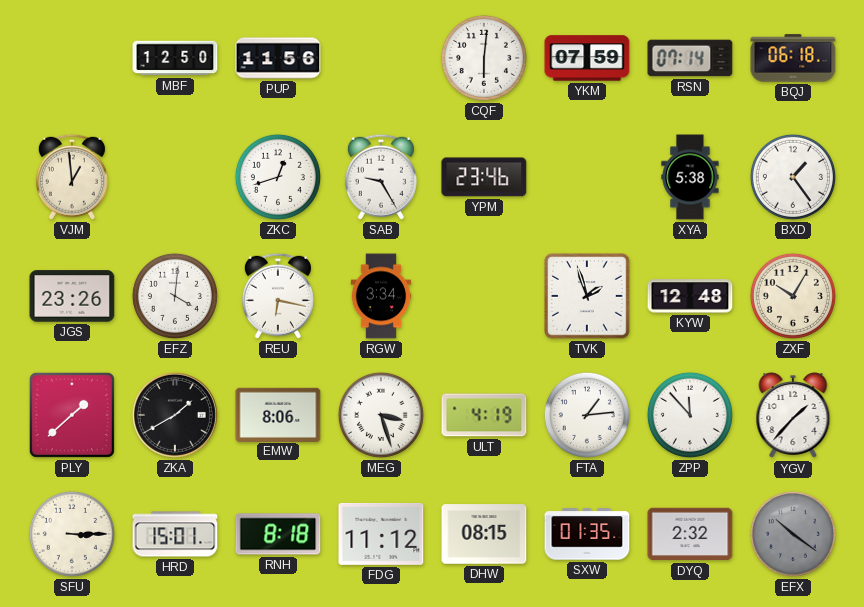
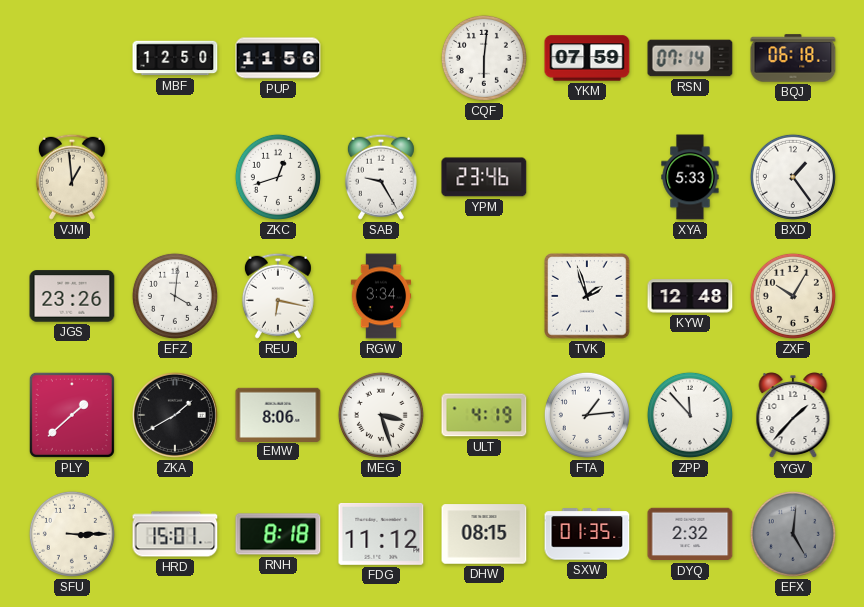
XYA: 5:38 -> 5:33 (690, 177)
EFX: 10:21 -> 5:01 (793, 534)
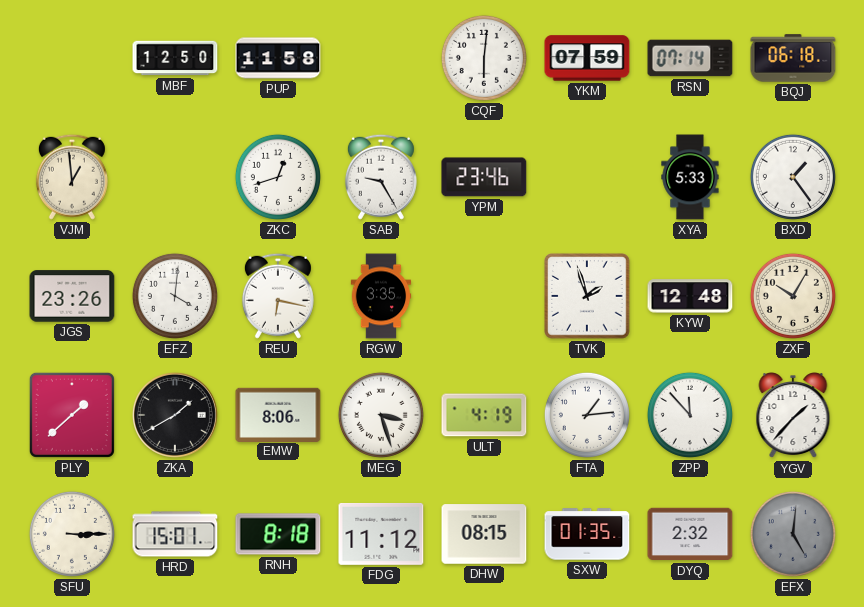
PUP: 11:56 -> 11:58 (278, 58)
RGW: 3:34 -> 3:35 (381, 296)
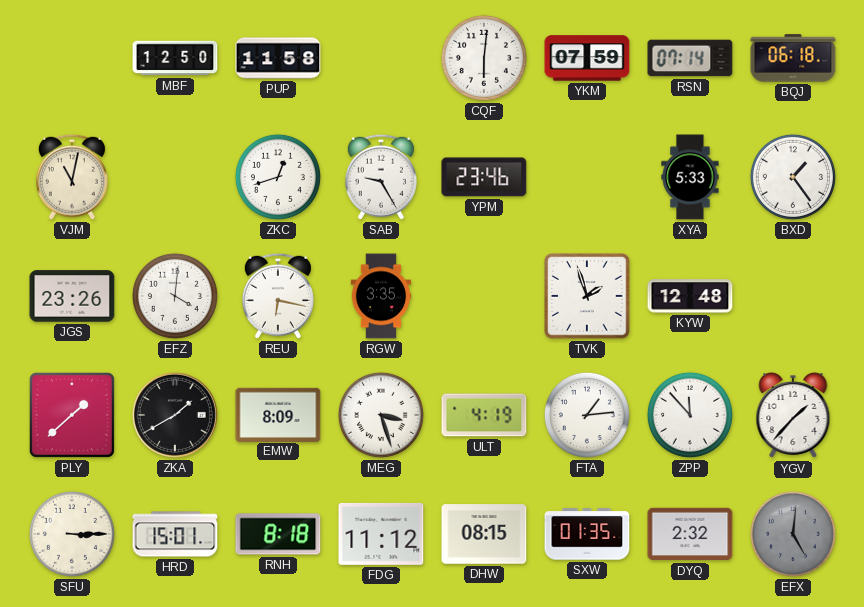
VJM: 12:59 -> 11:02 (72, 177)
ZXF: 10:05 -> none (793, 296)
EMW: 8:06 -> 8:09 (278, 414)
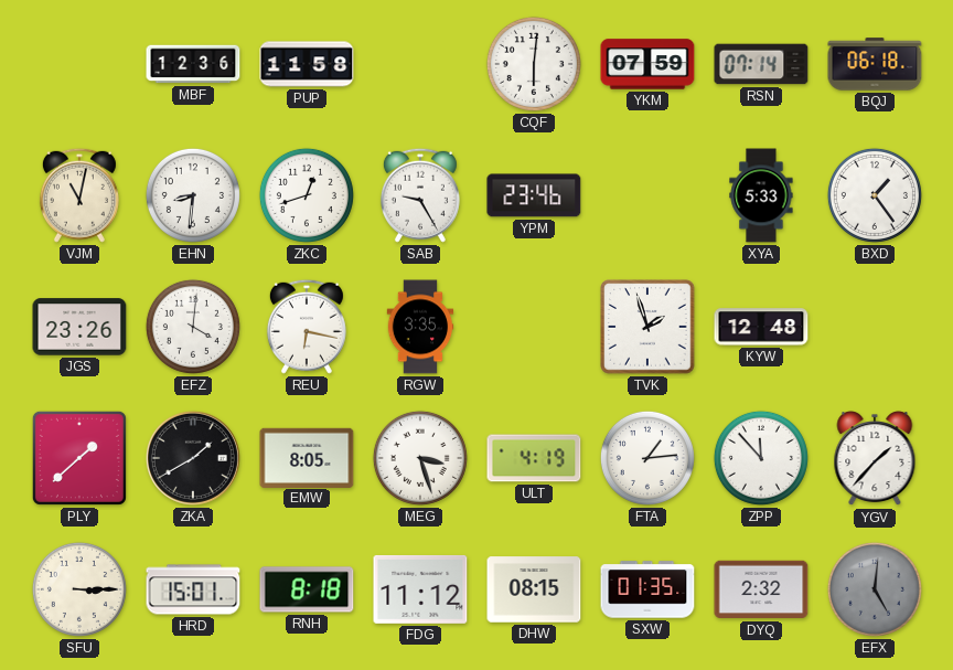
MBF: 12:50 -> 12:36 (193, 64)
EHN: none -> 8:31 (193, 195)
EMW: 8:09 -> 8:05 (307, 457)
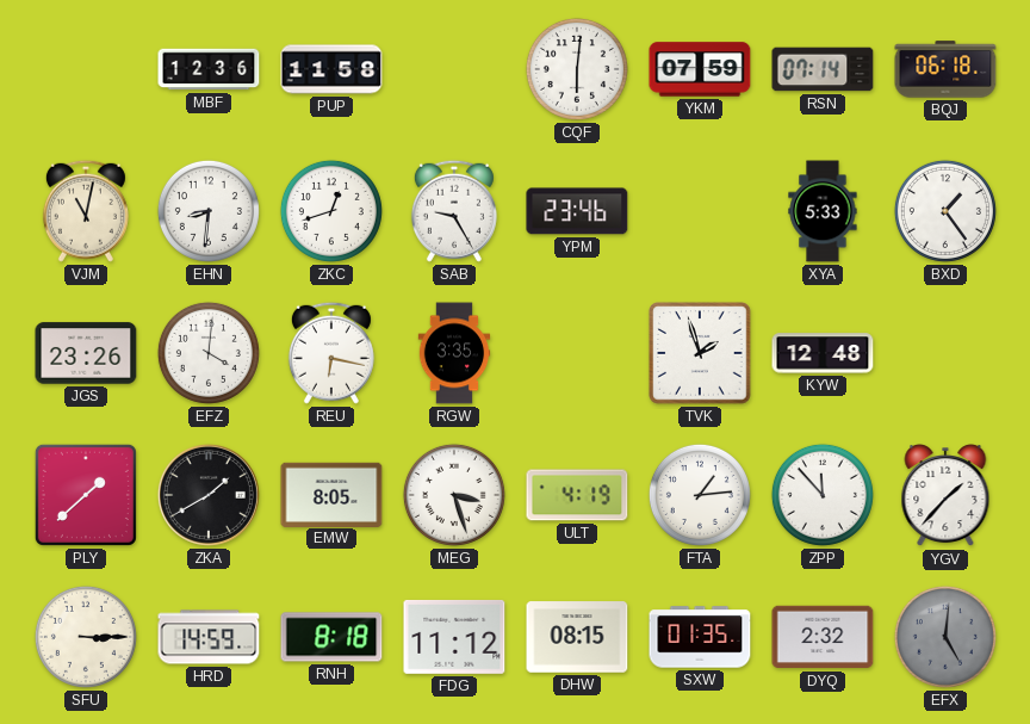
HRD: 15:01 -> 14:59 (209, 637)
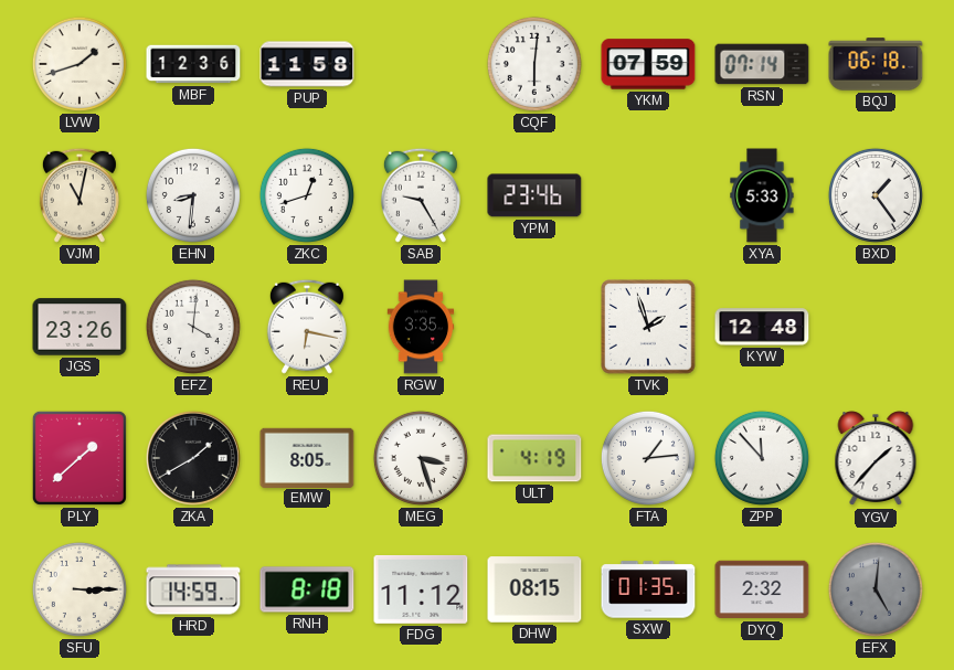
LVW: none -> 1:42 (79, 64)
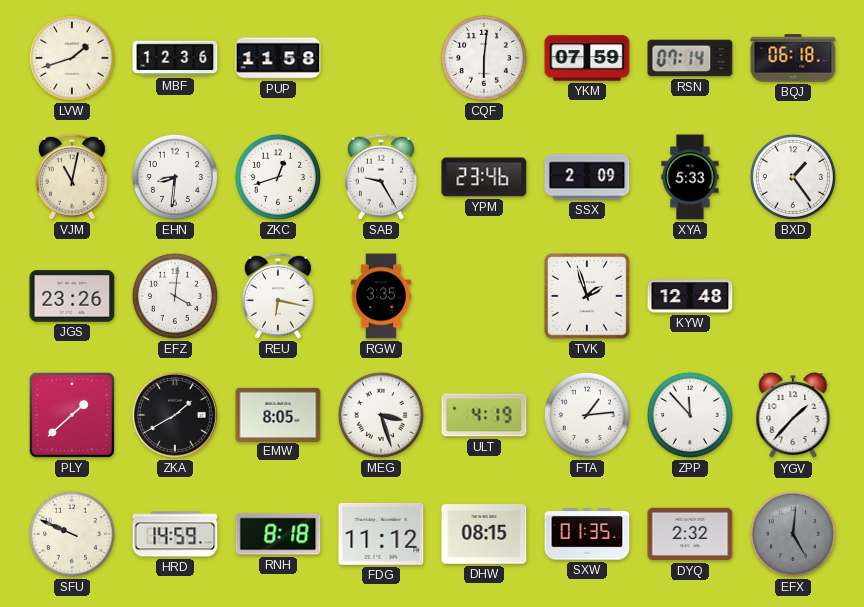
SSX: none -> 2:09 (587, 177)
SFU: 3:15 -> 9:49 (72, 534)
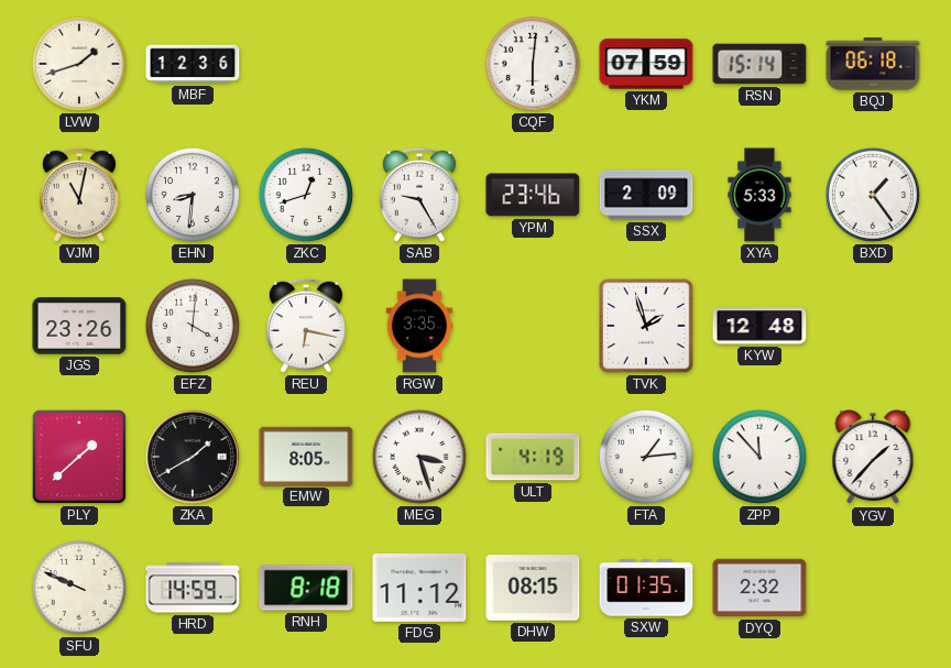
PUP: 11:58 -> none (278, 58)
RSN: 07:14 -> 15:14 (759, 64)
EFX: 5:01 -> none (793, 534)
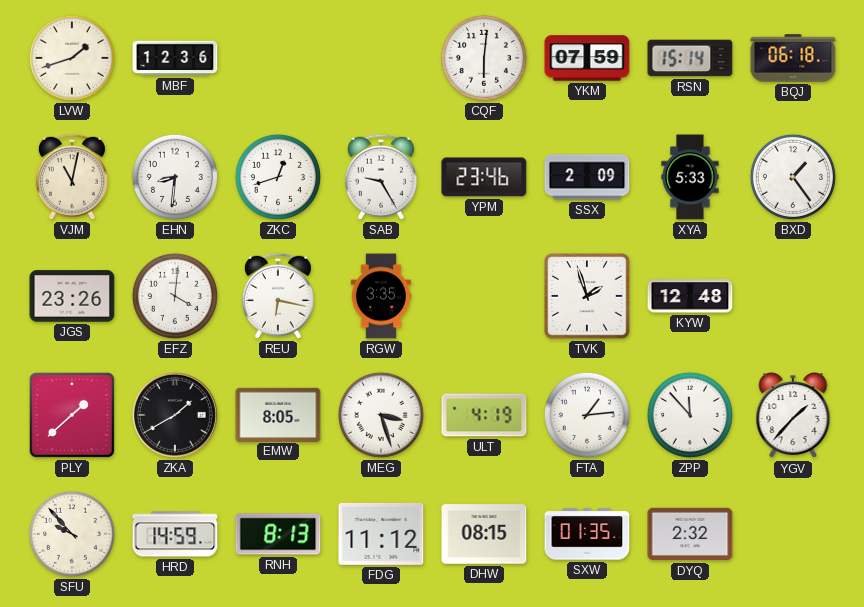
SFU: 9:49 -> 9:53 (72, 534)
RNH: 8:18 -> 8:13 (278, 534)
